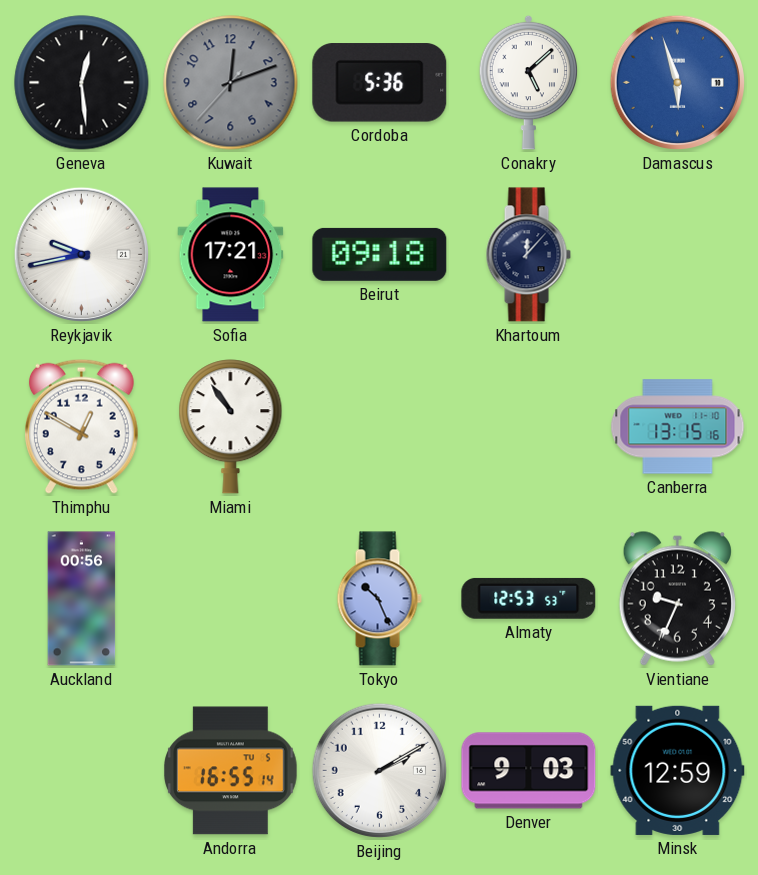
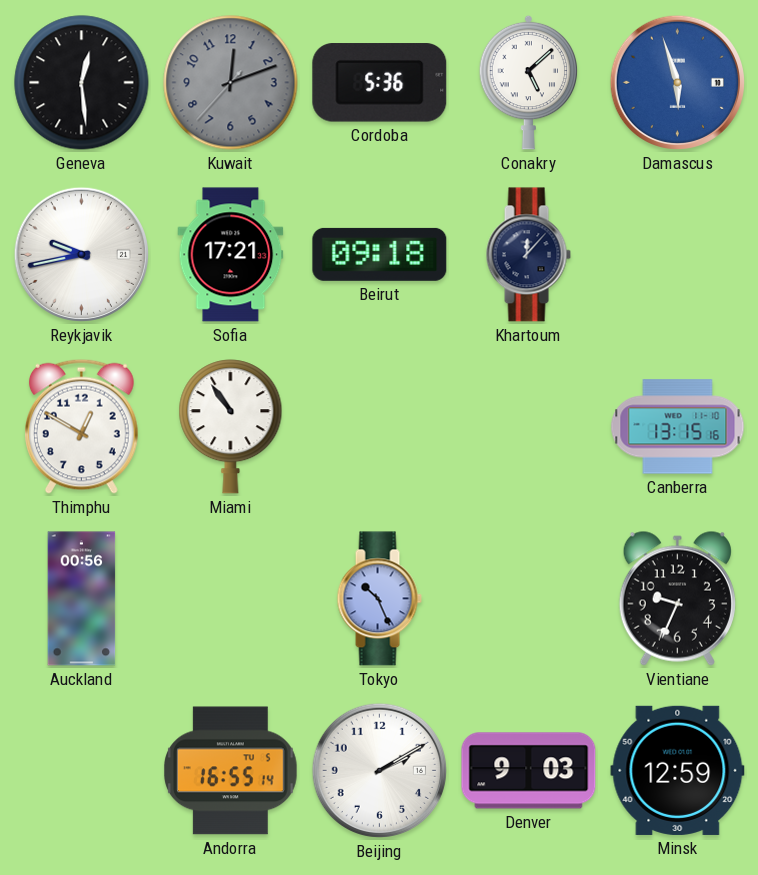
Almaty: 12:53 -> none (529, 598)
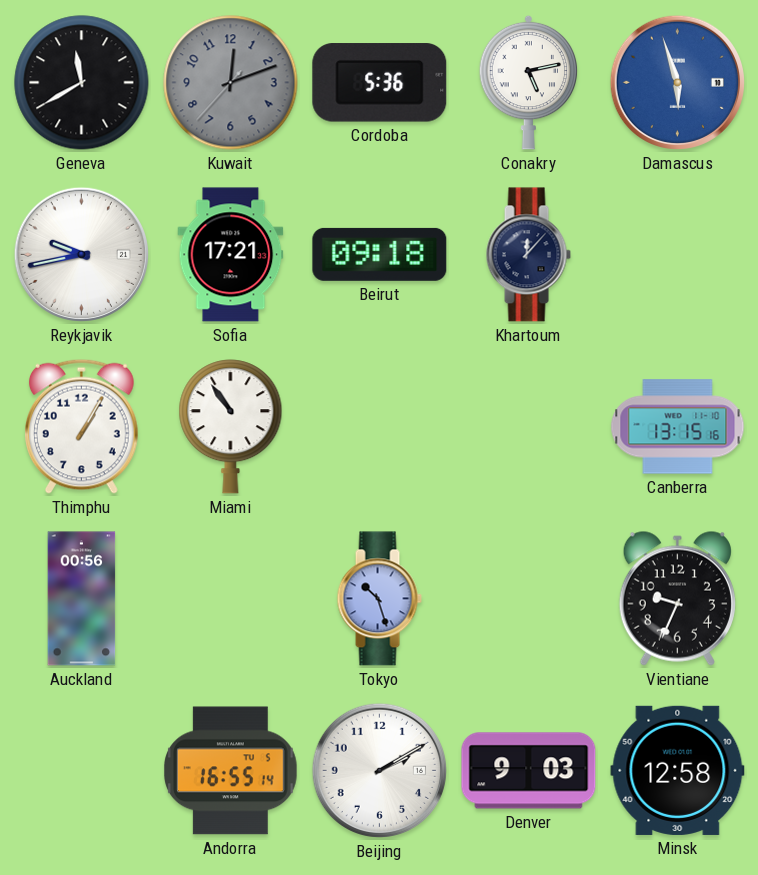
Geneva: 12:29 -> 11:40 (82, 83)
Conakry: 5:08 -> 5:13 (529, 82)
Thimphu: 12:50 -> 1:05 (82, 426)
Tokyo: 10:26 -> 10:27 (379, 599)
Minsk: 12:59 -> 12:58 (678, 770)
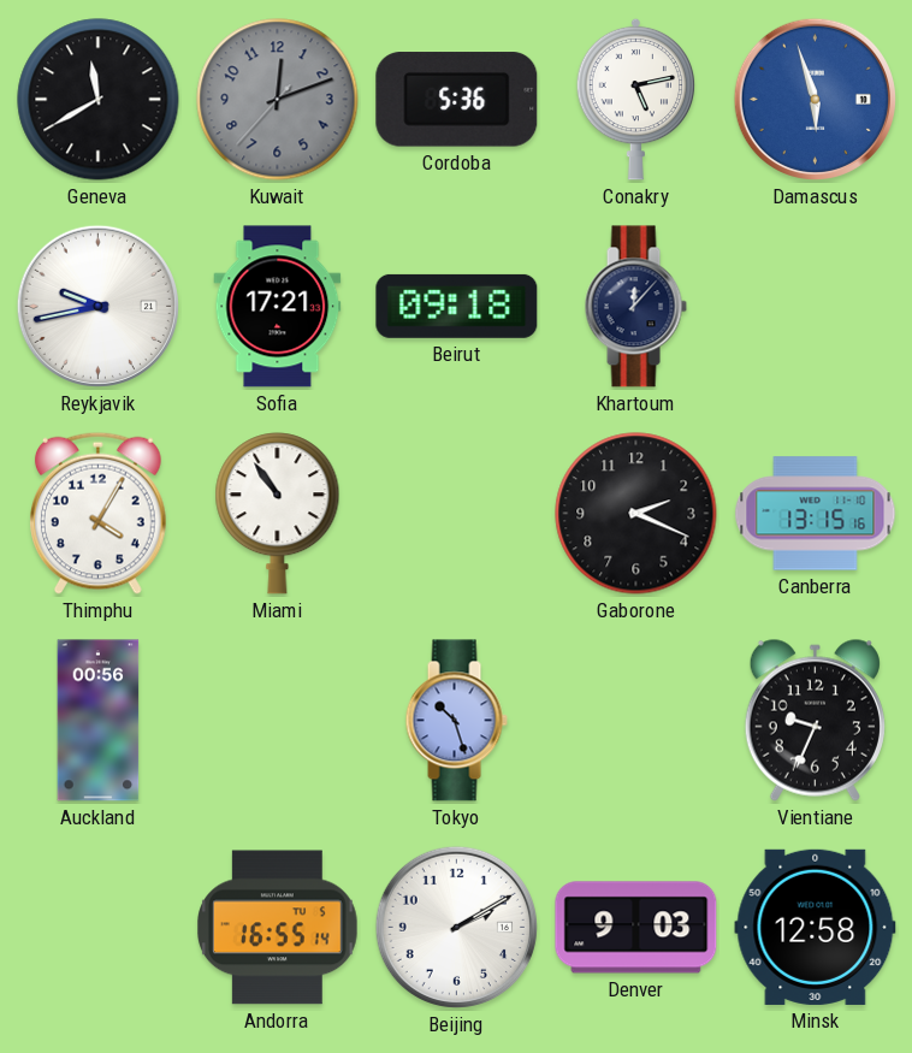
Thimphu: 1:05 -> 4:05 (99, 513)
Gaborone: none -> 2:19 (636, 514)
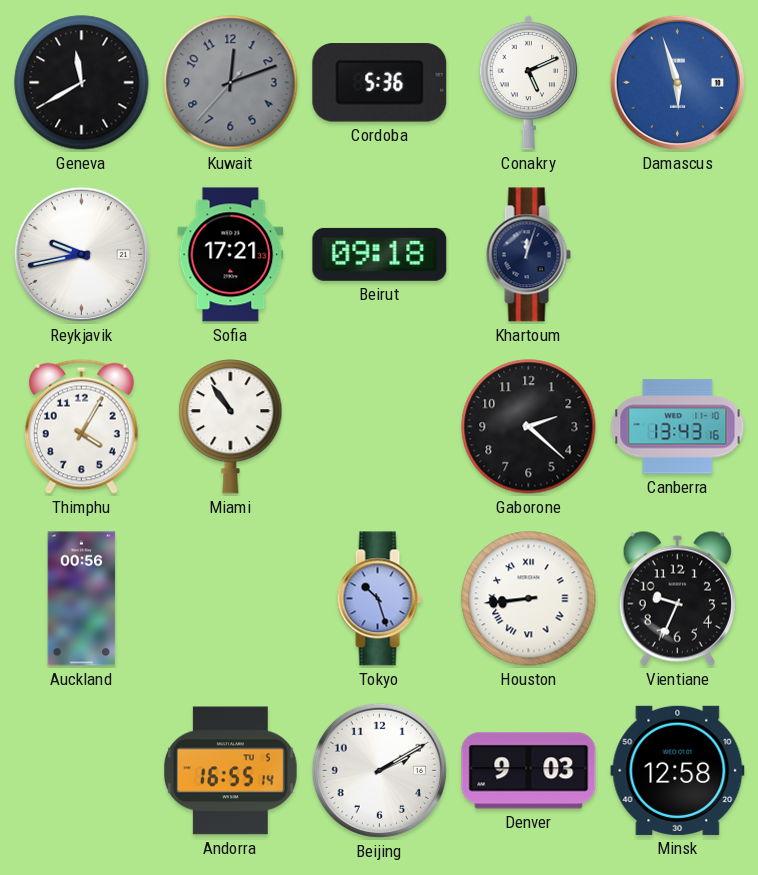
Conakry: 5:13 -> 5:11 (529, 82)
Khartoum: 12:07 -> 12:03 (528, 255)
Gaborone: 2:19 -> 2:22 (529, 427)
Canberra: 13:15 -> 13:43 (678, 427)
Houston: none -> 8:44 (529, 599)
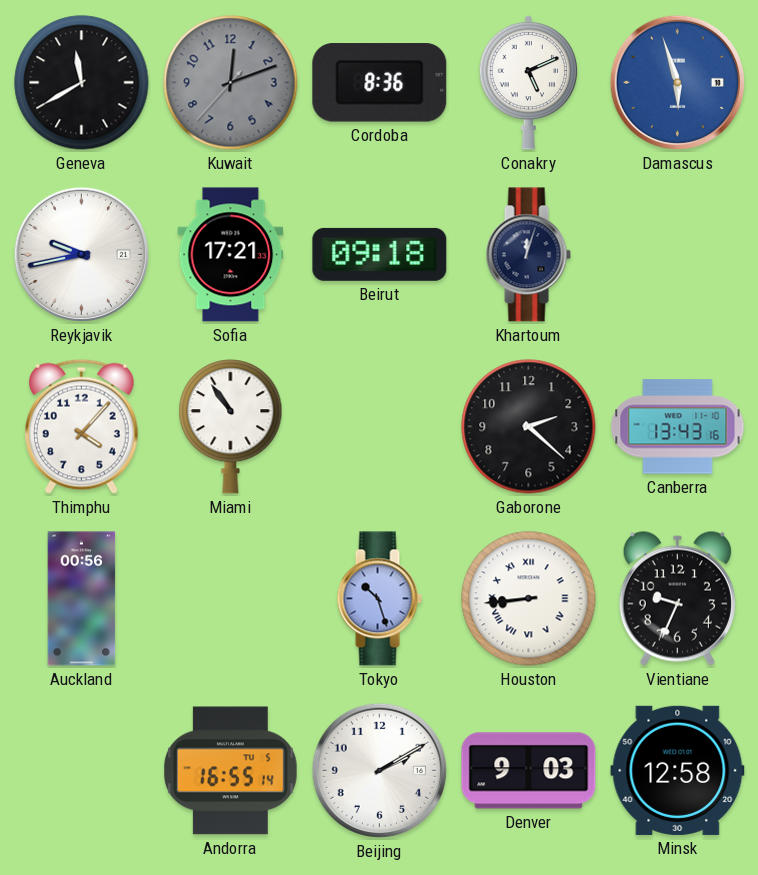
Cordoba: 5:36 -> 8:36 (380, 83)
Thimphu: 4:05 -> 4:07 (82, 426)
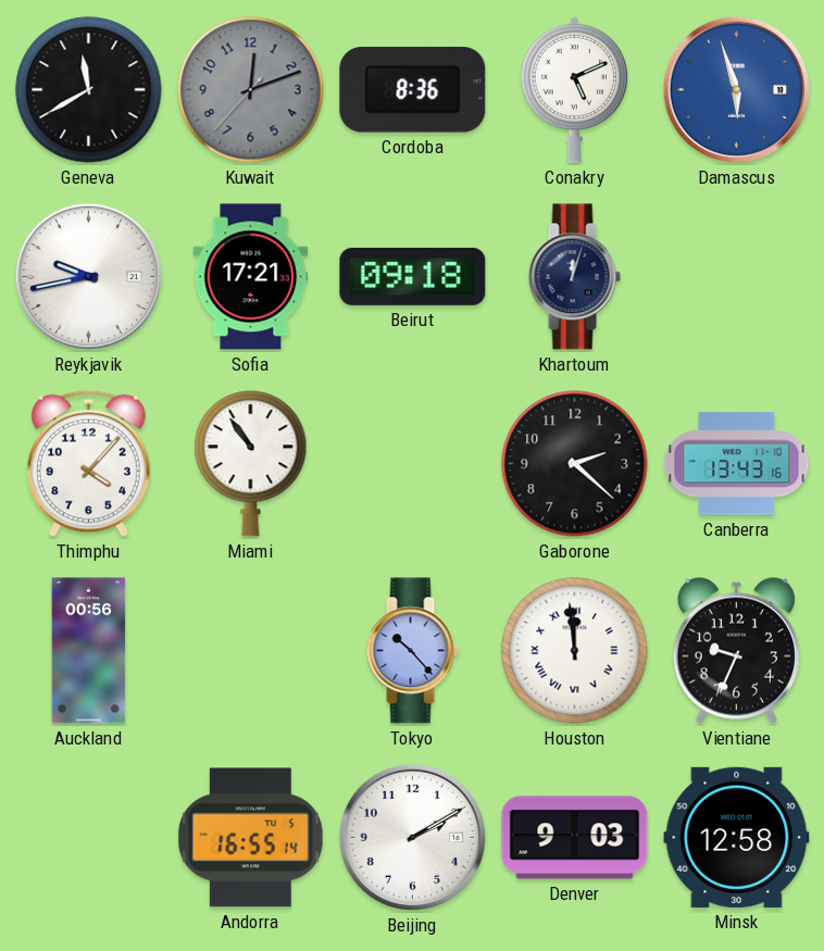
Tokyo: 10:27 -> 10:23 (412, 651)
Houston: 8:44 -> 11:59 (575, 651)
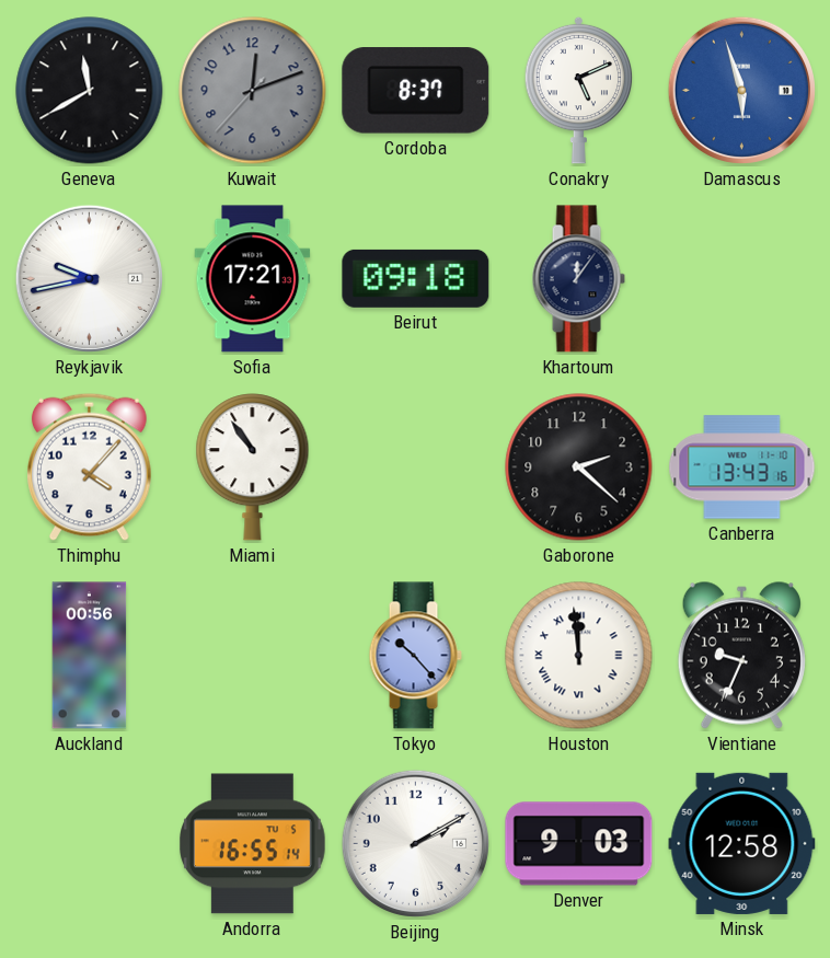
Cordoba: 8:36 -> 8:37 (416, 91)
Khartoum: 12:03 -> 12:06 (578, 279)
